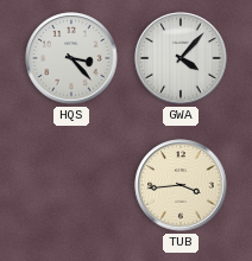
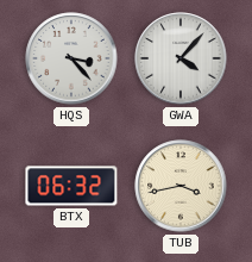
BTX: none -> 06:32 (71, 186)
TUB: 3:44 -> 3:43 (181, 186)
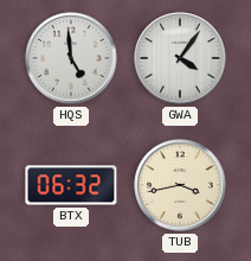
HQS: 3:23 -> 4:59 (71, 58)
GWA: 4:07 -> 4:06 (180, 58)
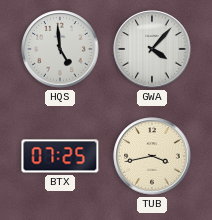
GWA: 4:06 -> 4:07 (152, 49)
BTX: 06:32 -> 07:25 (60, 156)
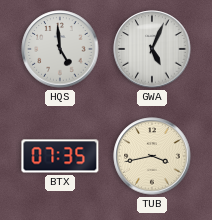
GWA: 4:07 -> 5:04 (152, 49)
BTX: 07:25 -> 07:35 (60, 156)
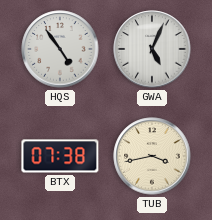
HQS: 4:59 -> 4:54 (60, 49)
BTX: 07:35 -> 07:38 (60, 156)
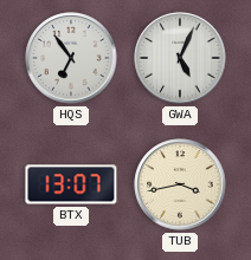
HQS: 4:54 -> 6:54 (71, 58)
BTX: 07:38 -> 13:07 (71, 184)
